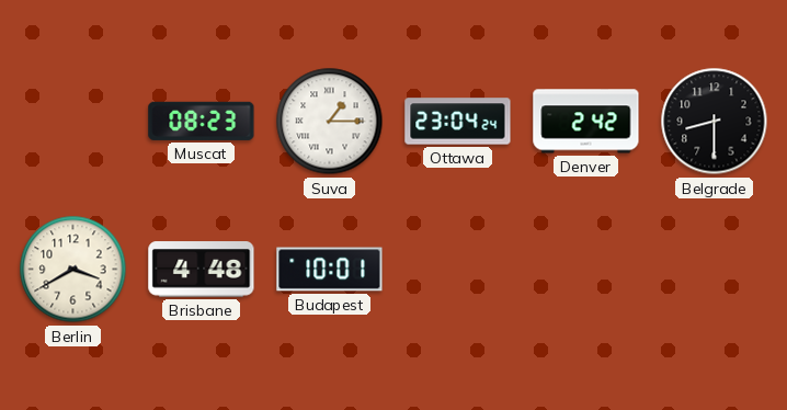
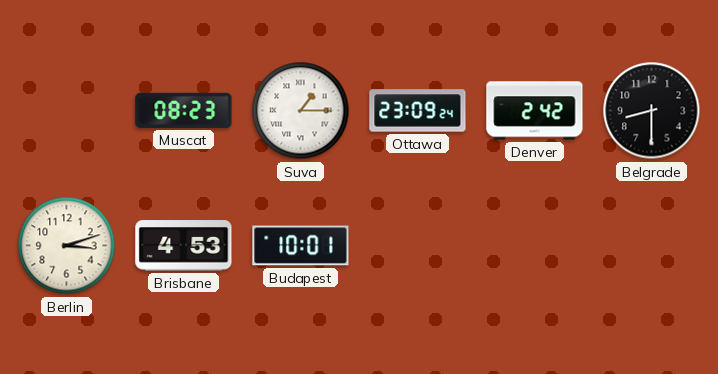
Ottawa: 23:04 -> 23:09 (418, 111)
Berlin: 3:40 -> 3:12 (67, 246)
Brisbane: 4:48 -> 4:53 (184, 246)
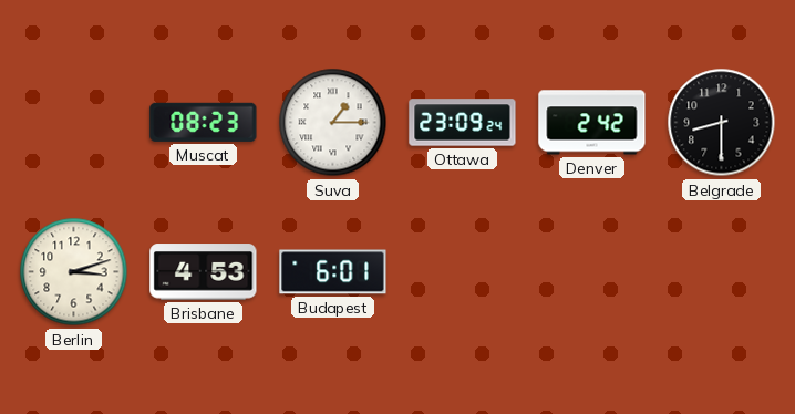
Budapest: 10:01 -> 6:01 (333, 272)
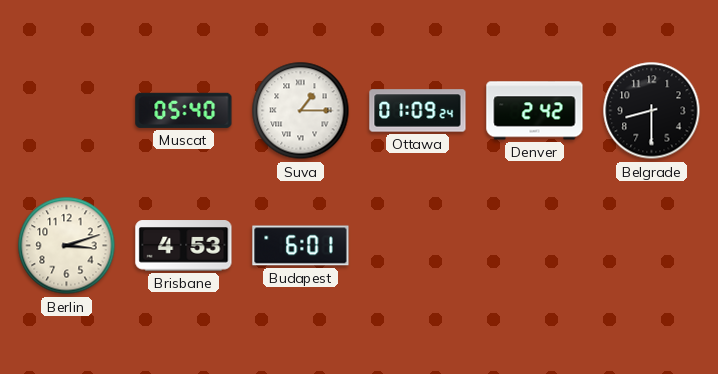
Muscat: 08:23 -> 05:40 (184, 110)
Ottawa: 23:09 -> 01:09 (418, 111)
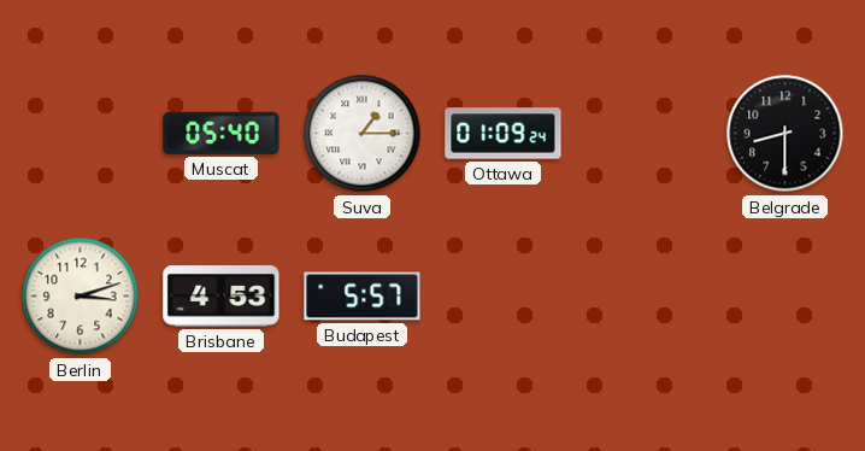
Denver: 2:42 -> none (535, 111)
Budapest: 6:01 -> 5:57 (363, 297)
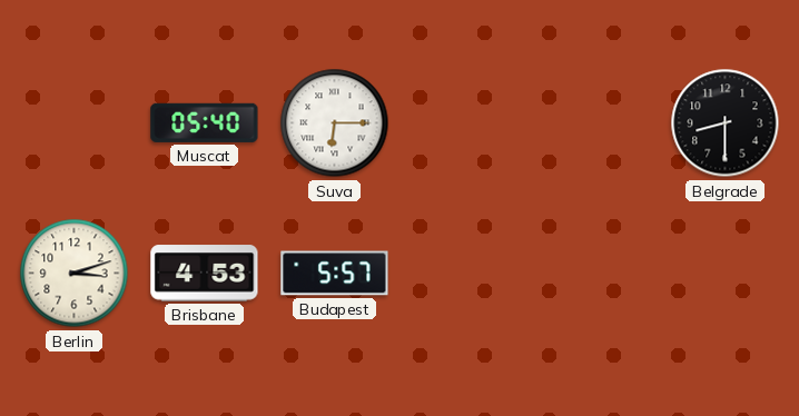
Suva: 1:15 -> 6:15 (335, 123)
Ottawa: 01:09 -> none (504, 134)
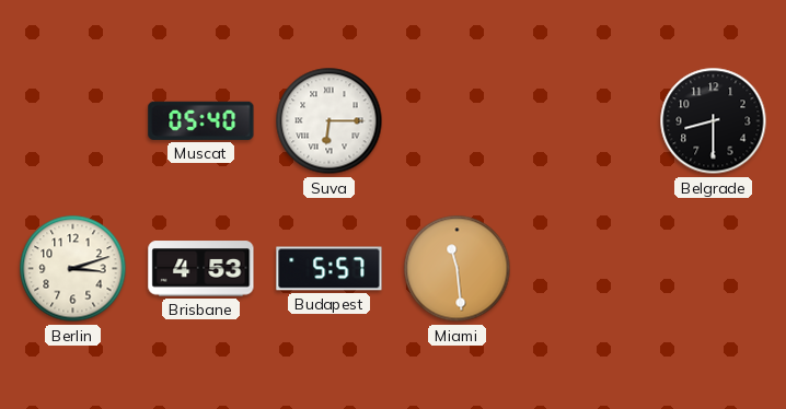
Miami: none -> 11:29 (458, 269)
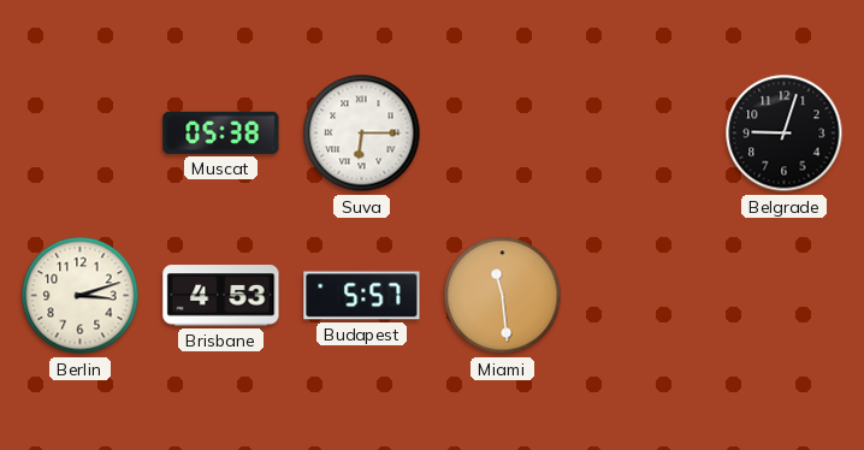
Muscat: 05:40 -> 05:38 (221, 132)
Belgrade: 8:30 -> 9:03 (785, 134)
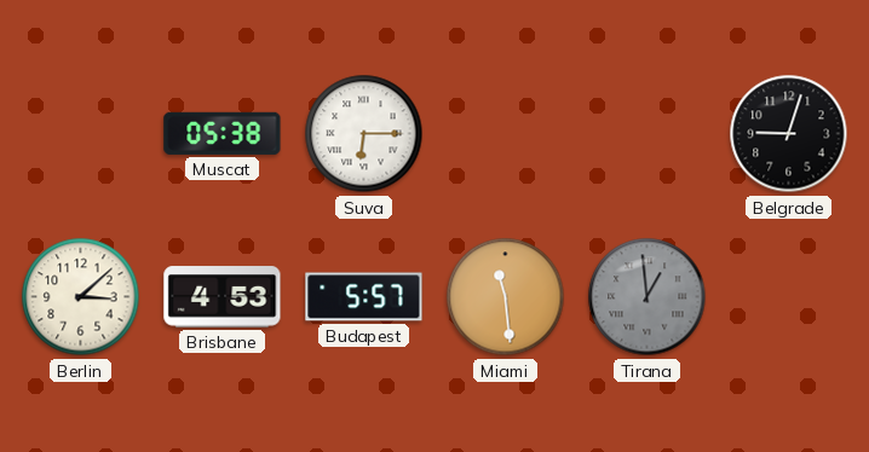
Berlin: 3:12 -> 3:08 (81, 297)
Tirana: none -> 12:59 (648, 297)
